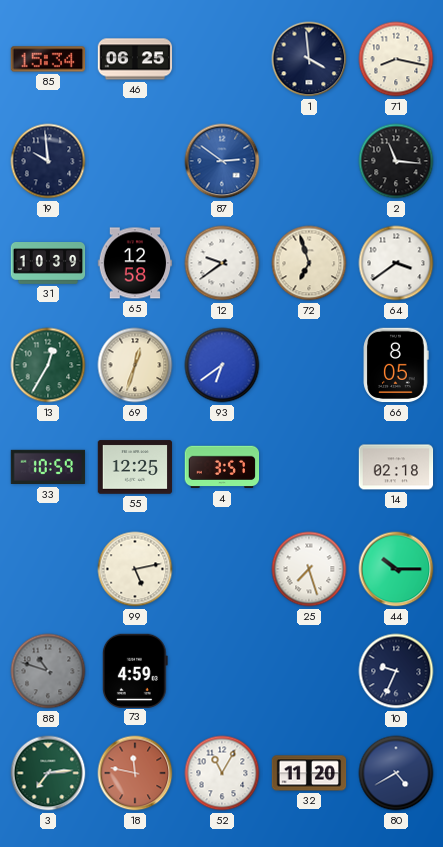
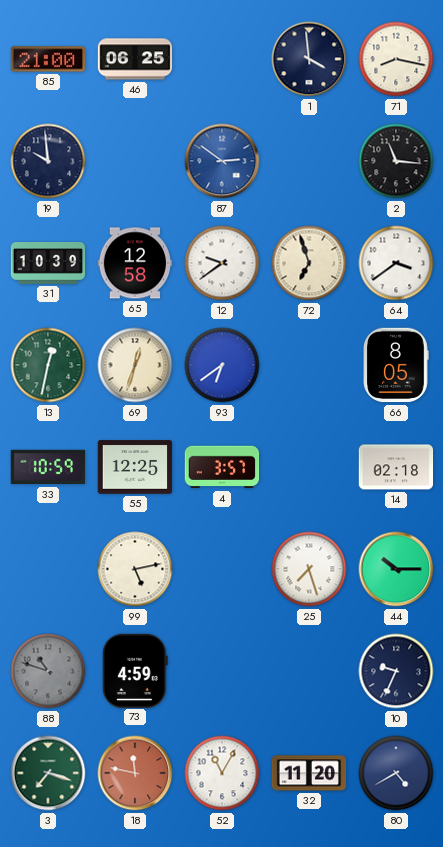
85: 15:34 -> 21:00 (48, 59)
13: 12:35 -> 12:32 (48, 365)
3: 7:14 -> 7:18 (48, 773)
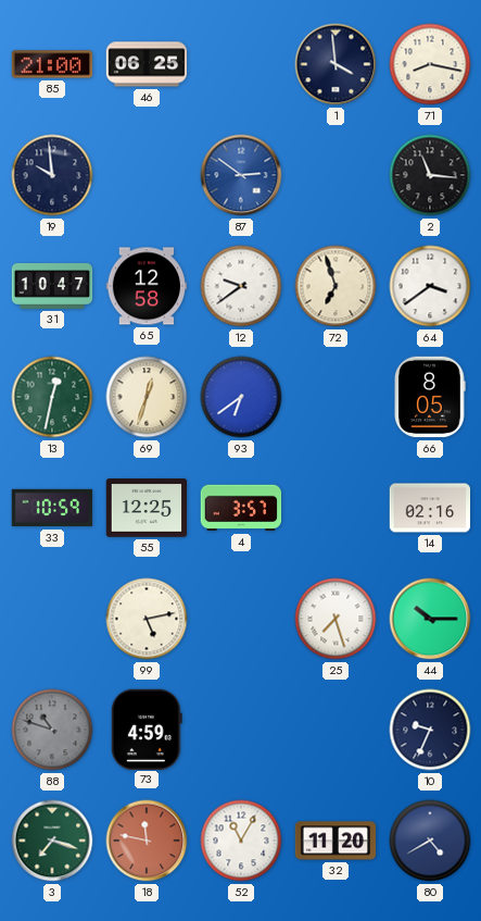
31: 10:39 -> 10:47 (52, 286)
14: 02:18 -> 02:16 (430, 508)
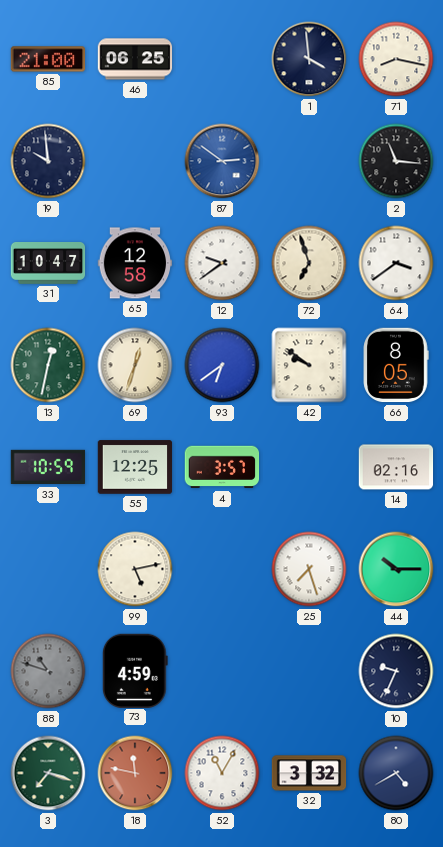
42: none -> 9:51 (309, 365)
32: 11:20 -> 3:32 (309, 773)
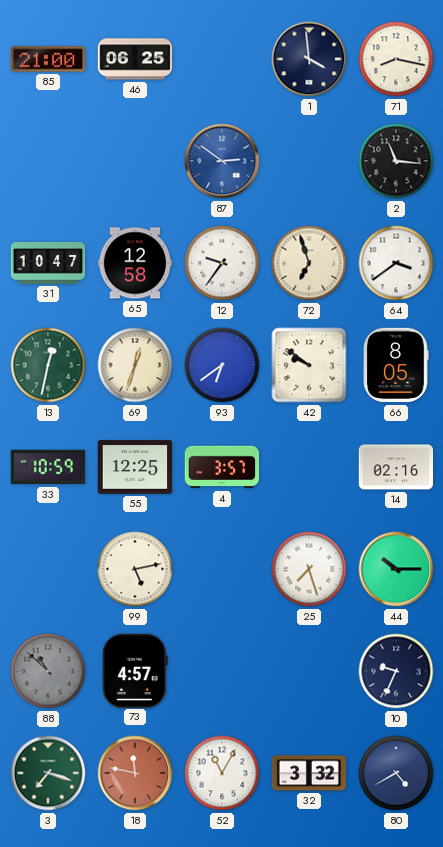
19: 9:59 -> none (48, 161)
12: 9:39 -> 9:36 (222, 263)
88: 10:48 -> 10:52 (48, 671)
73: 4:59 -> 4:57 (135, 670)
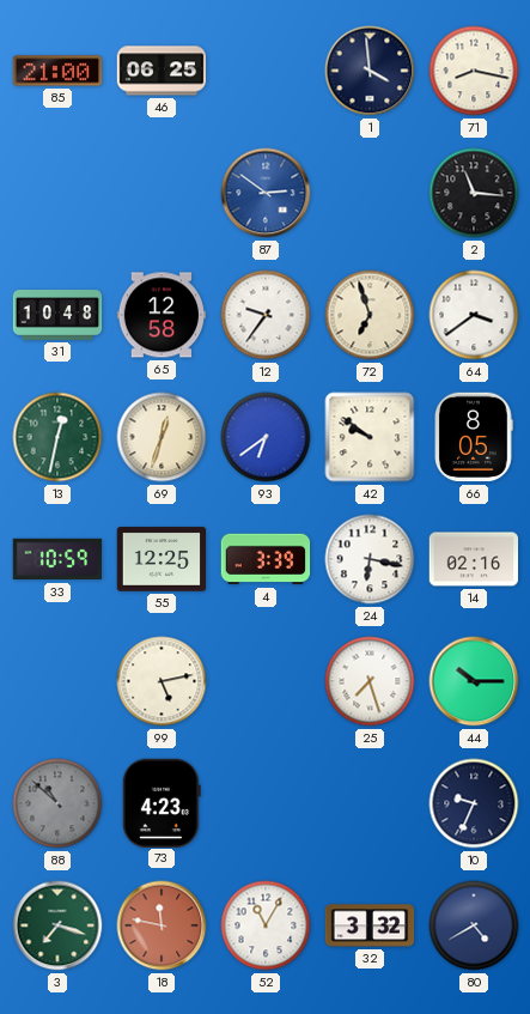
31: 10:47 -> 10:48 (57, 315)
4: 3:57 -> 3:39 (266, 559)
24: none -> 6:17 (370, 559)
73: 4:57 -> 4:23 (162, 802)
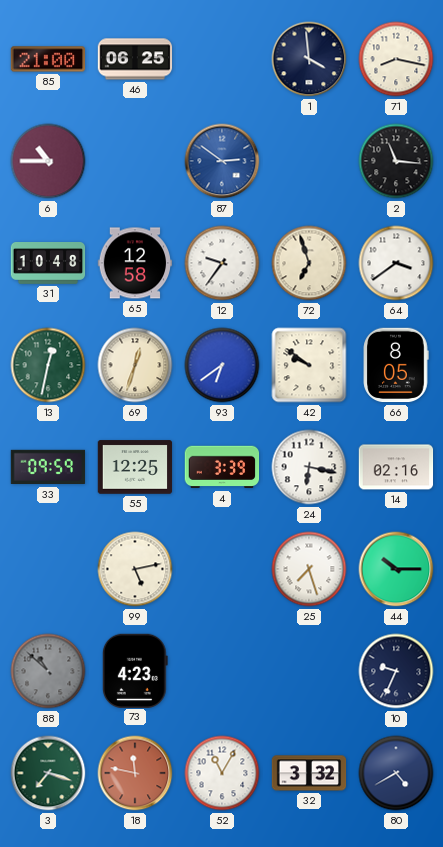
6: none -> 10:45 (48, 161)
33: 10:59 -> 09:59 (48, 467)
